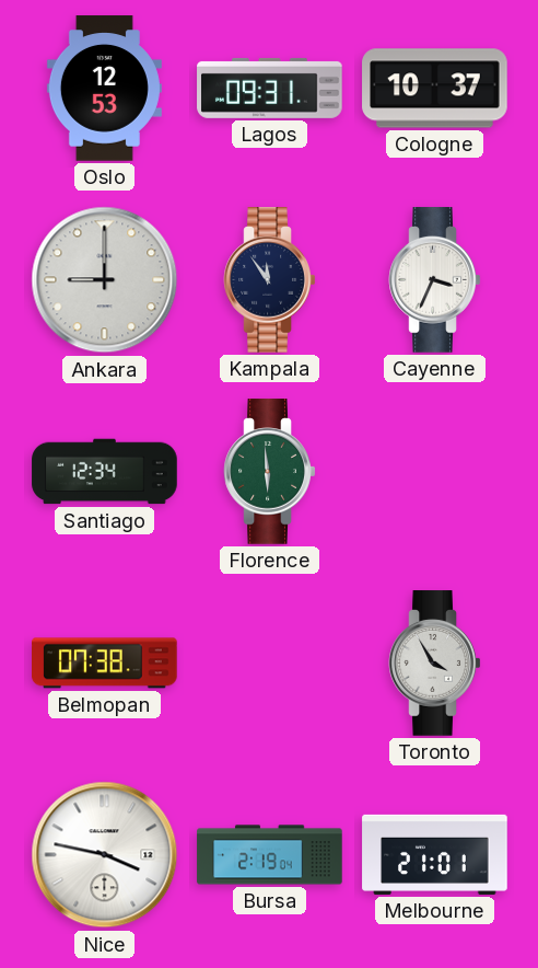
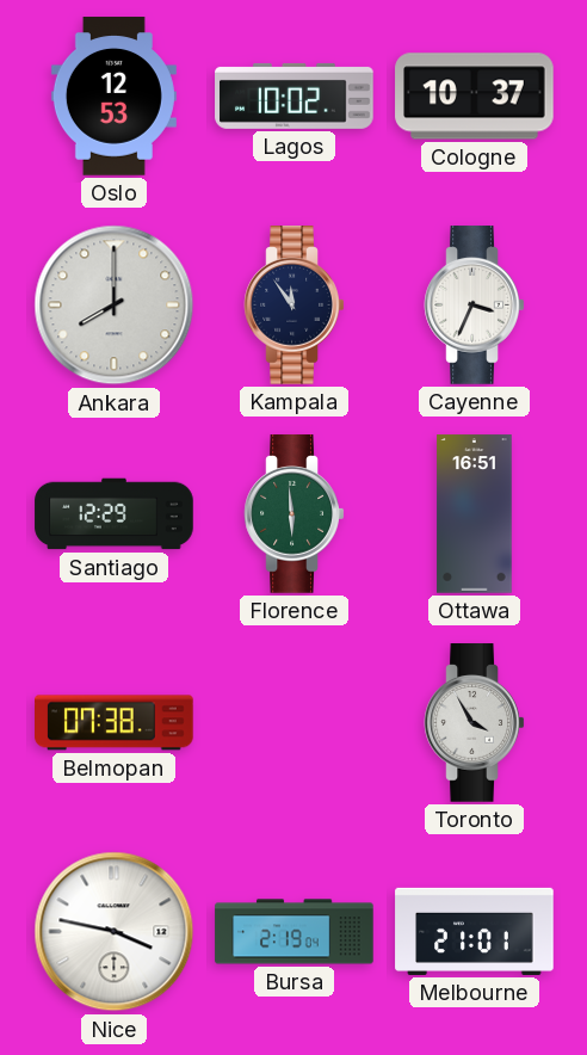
Lagos: 09:31 -> 10:02 (295, 95)
Ankara: 9:00 -> 8:00 (115, 306)
Santiago: 12:34 -> 12:29 (115, 514)
Ottawa: none -> 16:51 (475, 514)
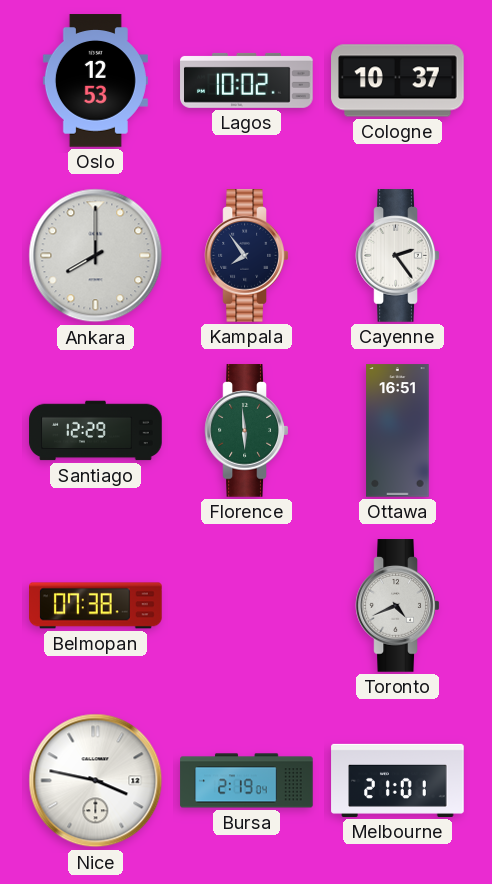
Kampala: 11:54 -> 7:54 (247, 256)
Cayenne: 3:34 -> 2:24 (398, 256)
Toronto: 3:55 -> 4:41 (398, 606)
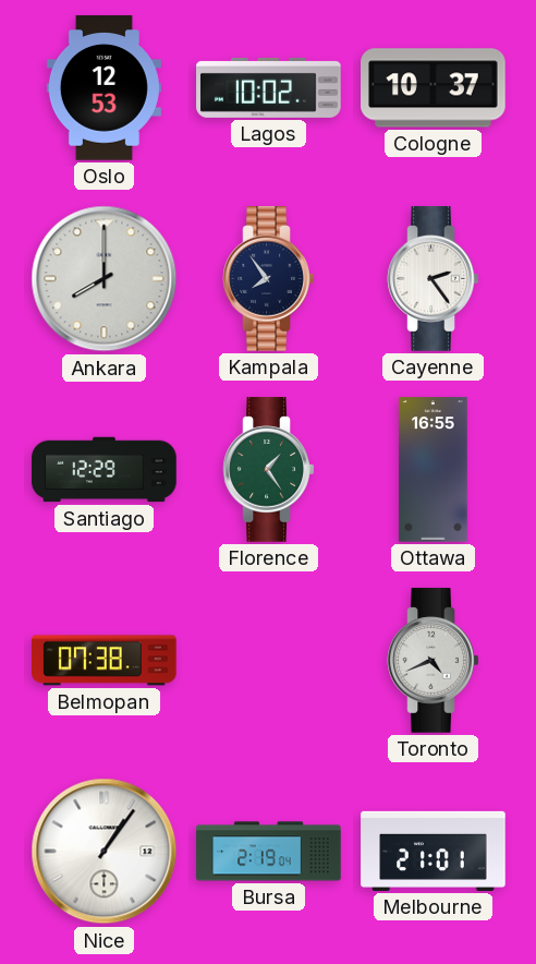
Florence: 5:59 -> 1:24 (269, 470)
Ottawa: 16:51 -> 16:55 (434, 470)
Nice: 3:47 -> 1:06 (105, 852)
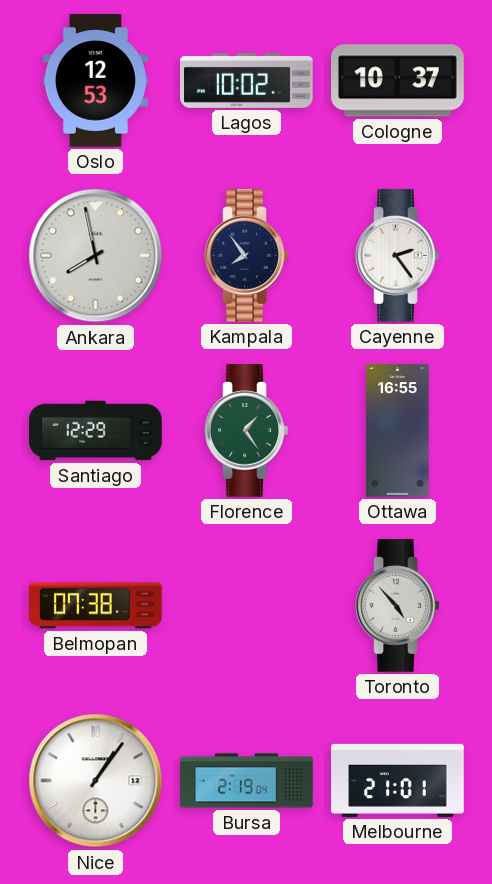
Ankara: 8:00 -> 7:58 (96, 256)
Toronto: 4:41 -> 4:53 (398, 606)
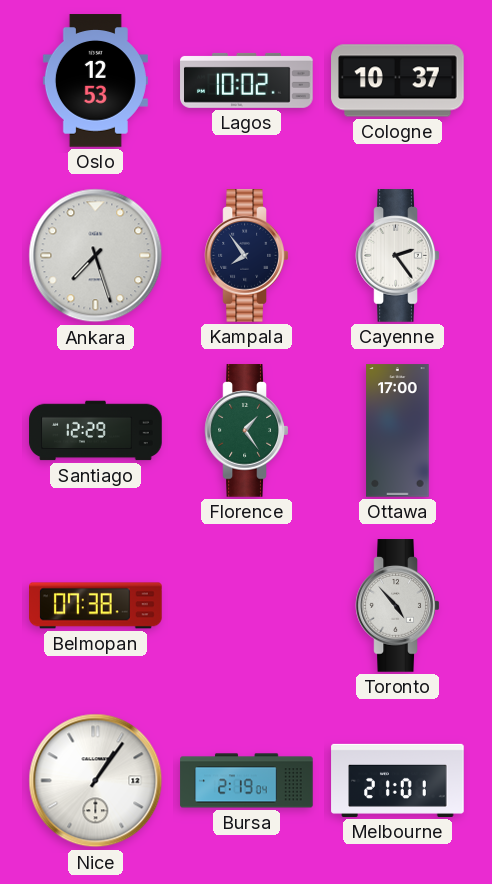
Ankara: 7:58 -> 7:27 (96, 256)
Ottawa: 16:55 -> 17:00 (398, 431)
